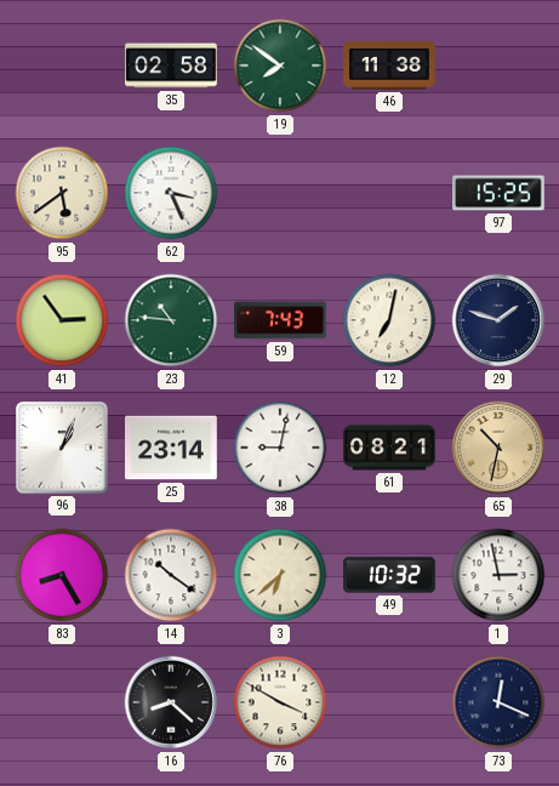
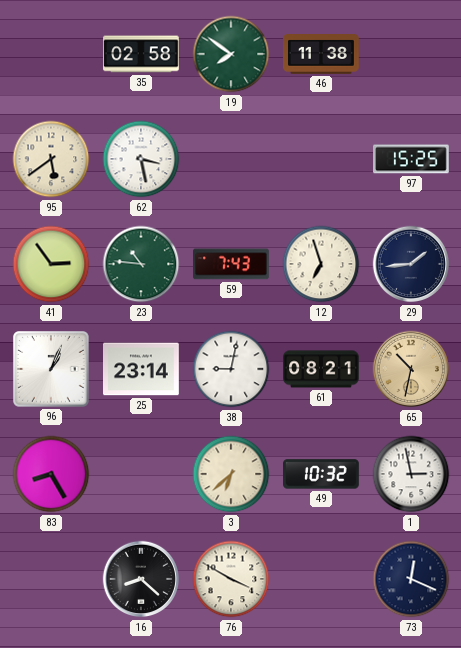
62: 3:26 -> 3:28 (141, 159)
12: 7:02 -> 6:57 (321, 264)
29: 1:48 -> 1:44 (411, 264)
14: 10:21 -> none (171, 575)
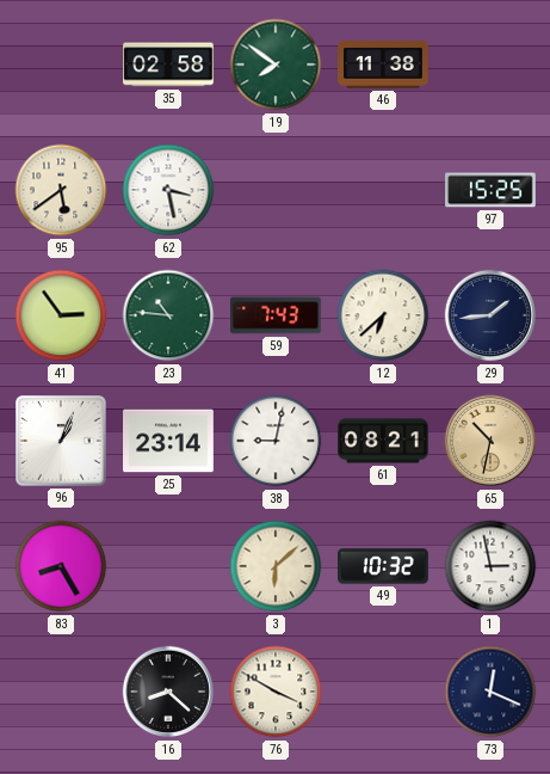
12: 6:57 -> 6:38 (383, 315)
3: 6:38 -> 6:08 (276, 566)
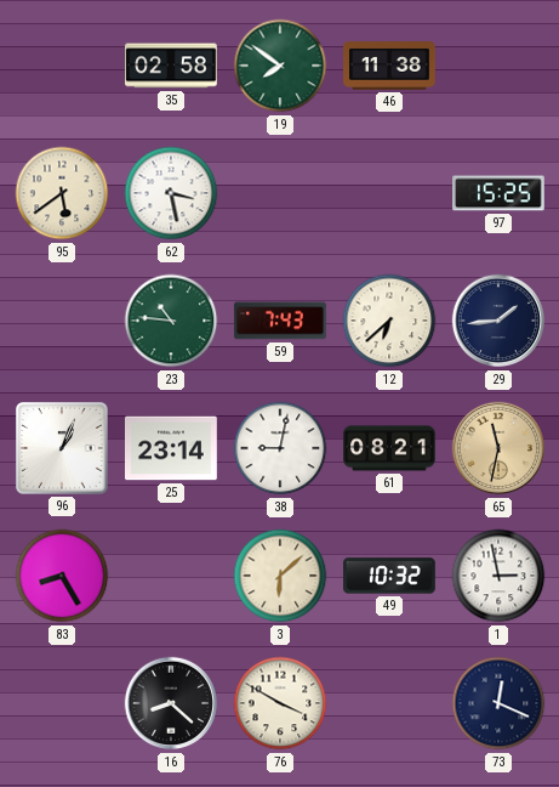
41: 2:54 -> none (61, 315)
65: 10:32 -> 11:32 (498, 448)
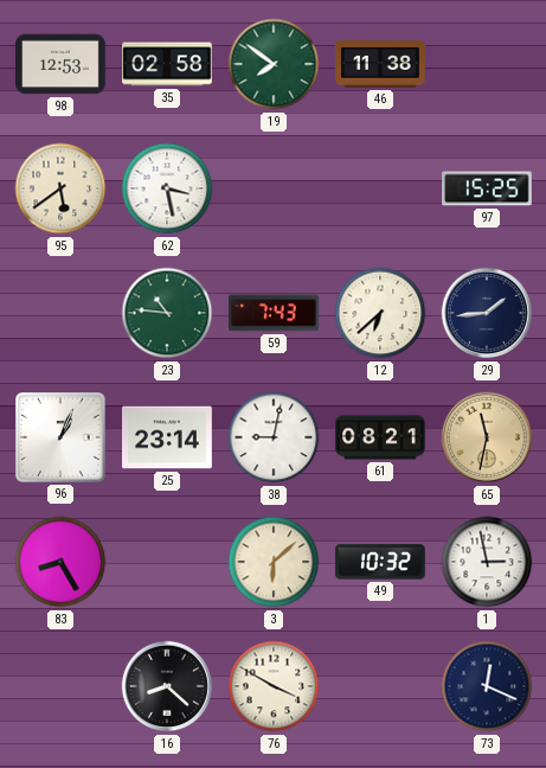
98: none -> 12:53 (60, 64)
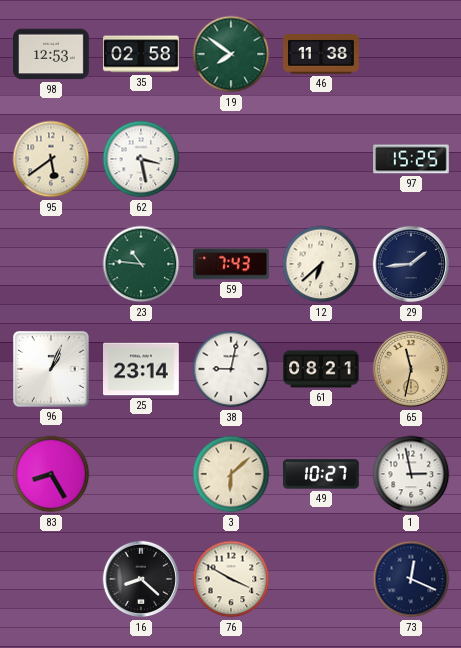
49: 10:32 -> 10:27 (321, 474)
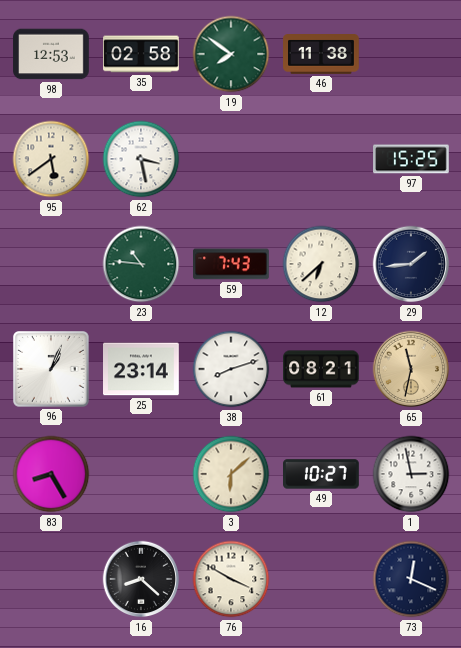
38: 9:02 -> 8:12 (231, 369)
